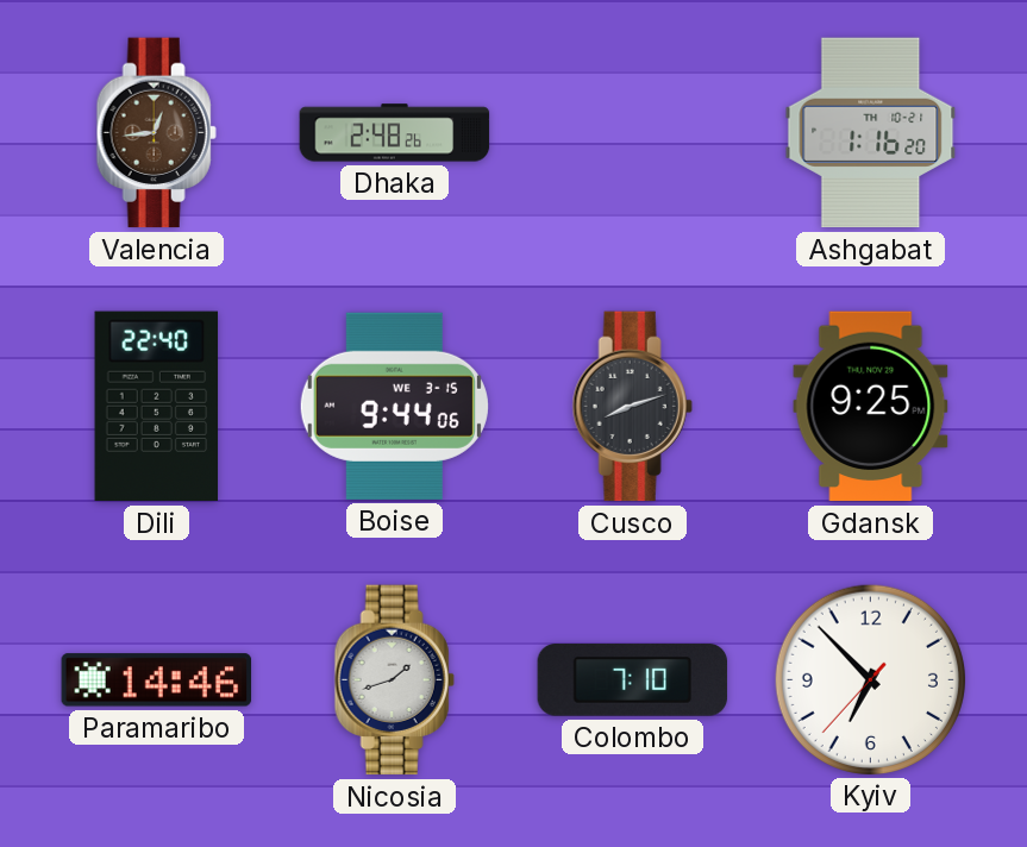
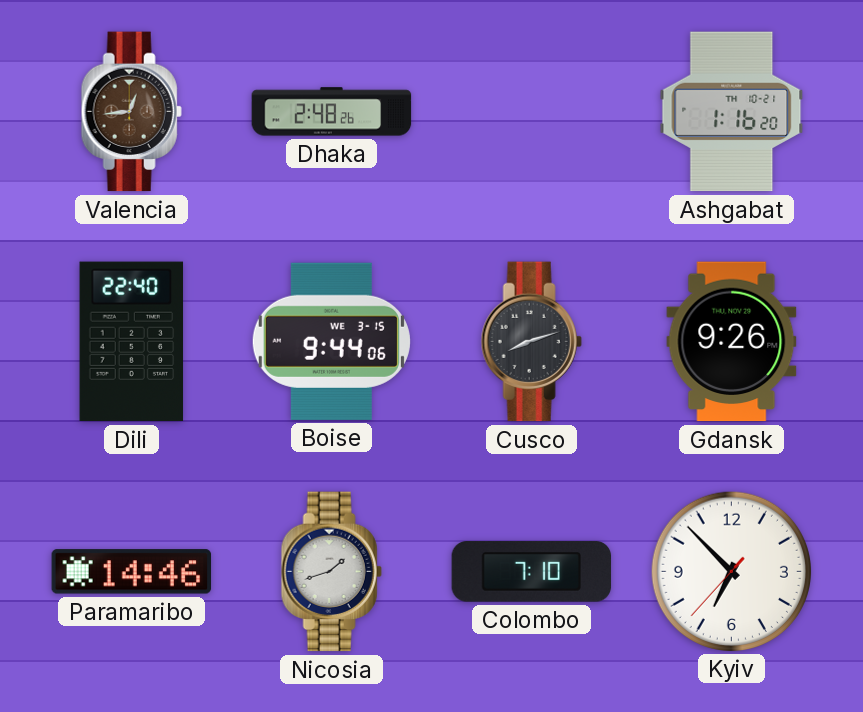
Gdansk: 9:25 -> 9:26 (732, 342)
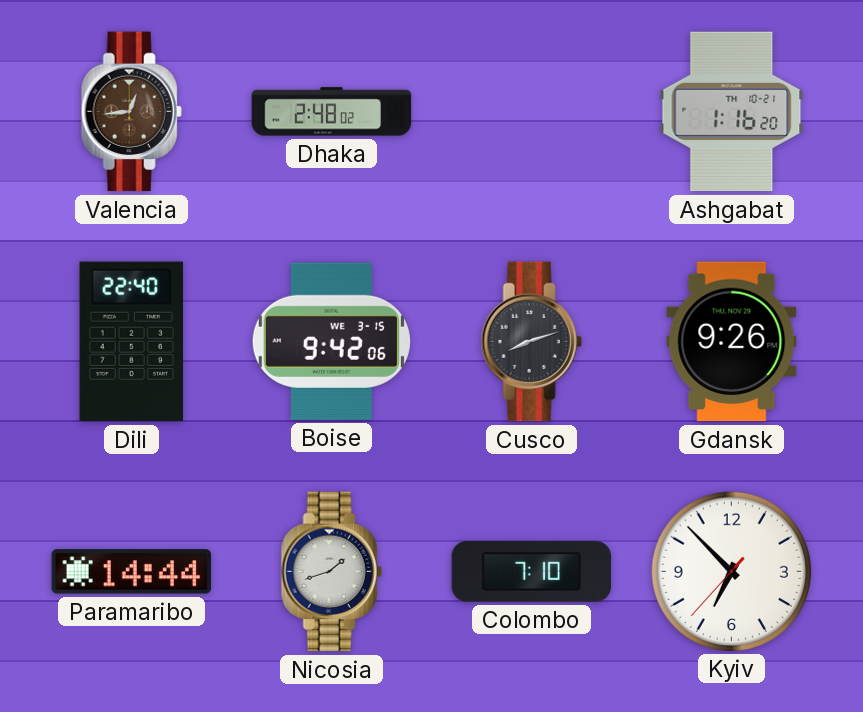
Dhaka: 2:48:26 -> 2:48:02 (332, 112)
Boise: 9:44 -> 9:42 (331, 341)
Paramaribo: 14:46 -> 14:44 (132, 572)
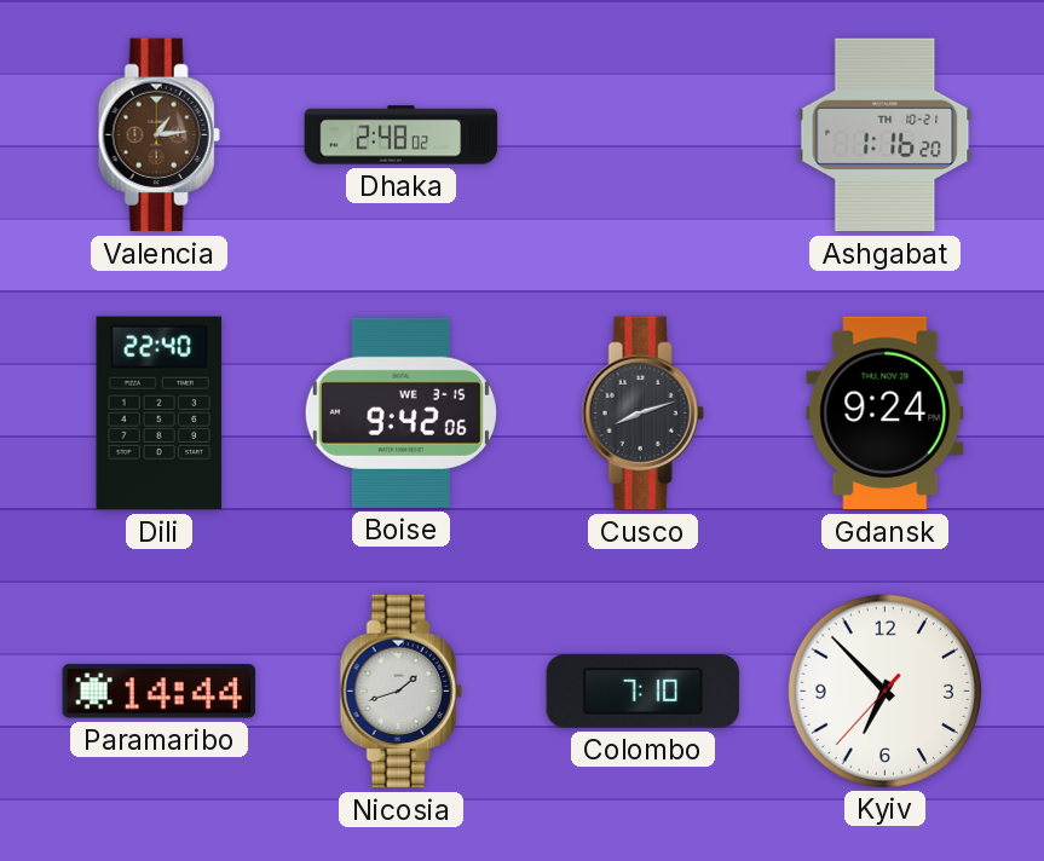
Valencia: 12:44 -> 1:14 (158, 135)
Gdansk: 9:26 -> 9:24 (886, 414)
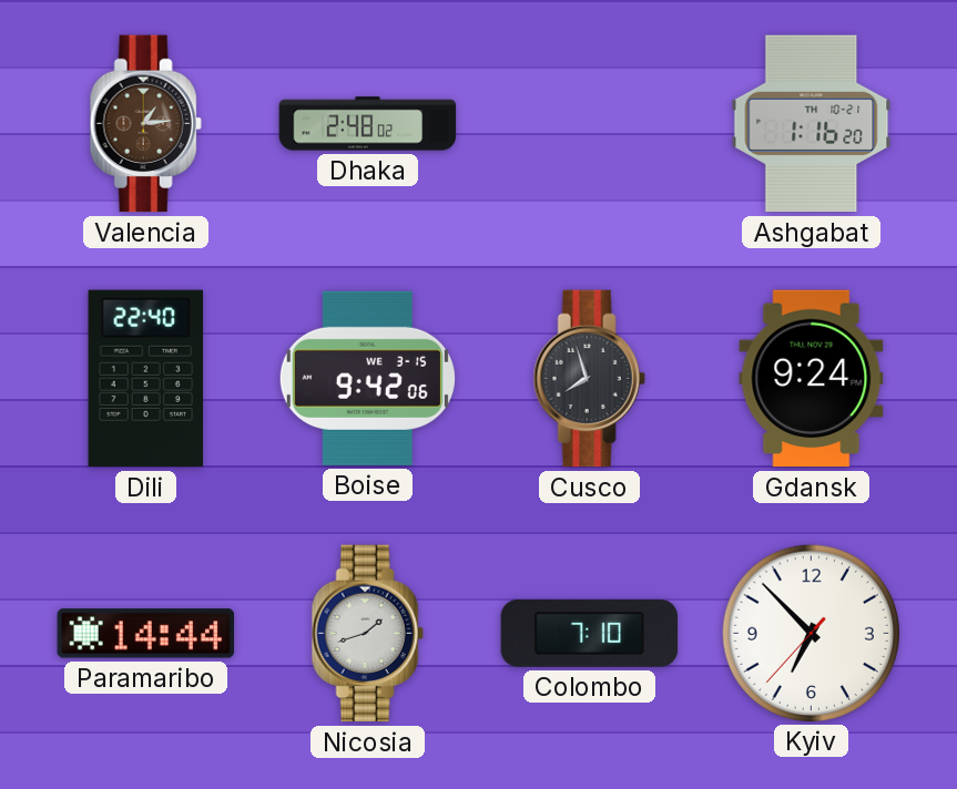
Cusco: 8:12 -> 7:57 (589, 379)
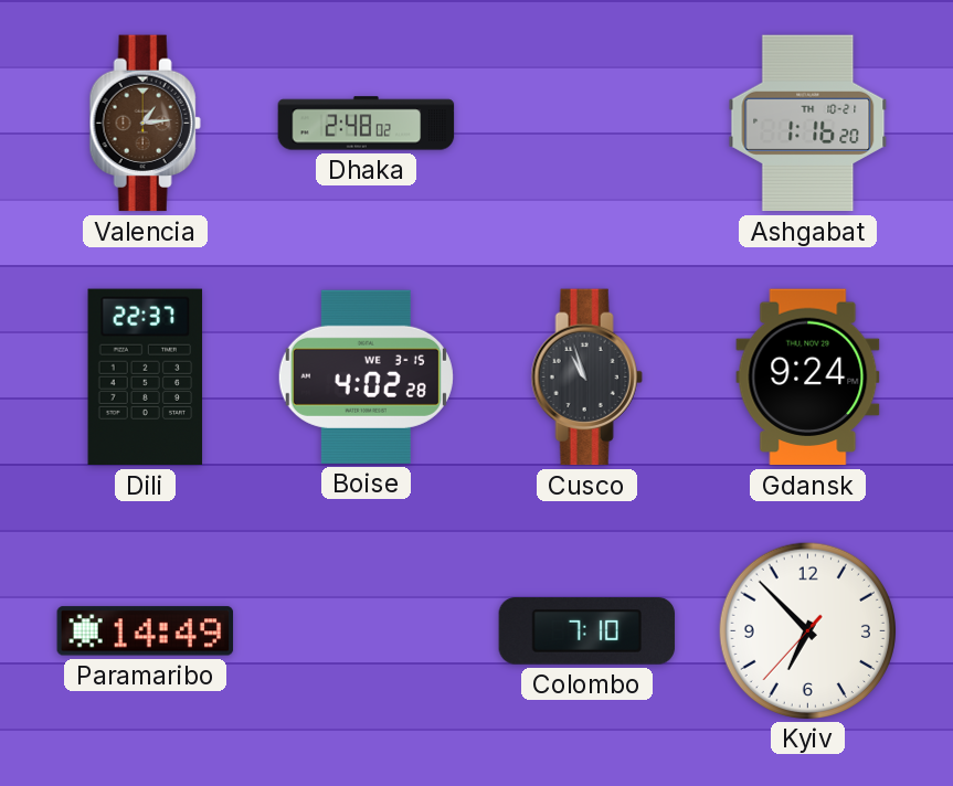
Dili: 22:40 -> 22:37 (146, 378)
Boise: 9:42 -> 4:02 (366, 376)
Cusco: 7:57 -> 10:57 (586, 378)
Paramaribo: 14:44 -> 14:49 (146, 631)
Nicosia: 1:42 -> none (367, 634)
